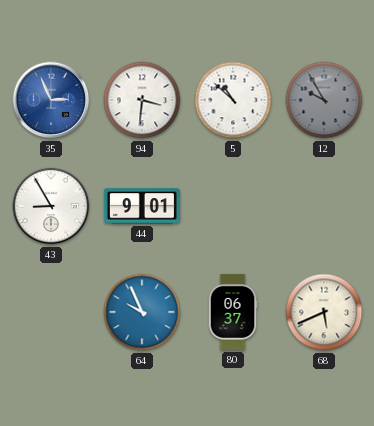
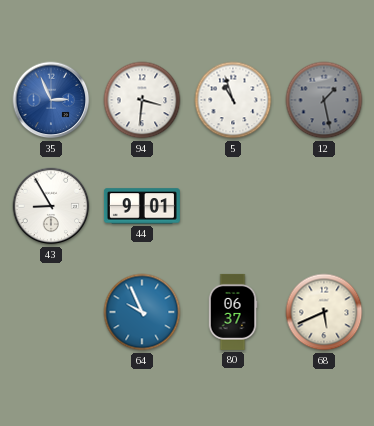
5: 10:52 -> 10:57 (233, 100)
12: 9:55 -> 1:28 (324, 100)
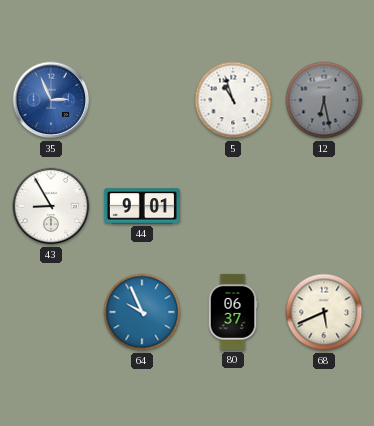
94: 3:31 -> none (142, 100)
12: 1:28 -> 6:28 (324, 100)
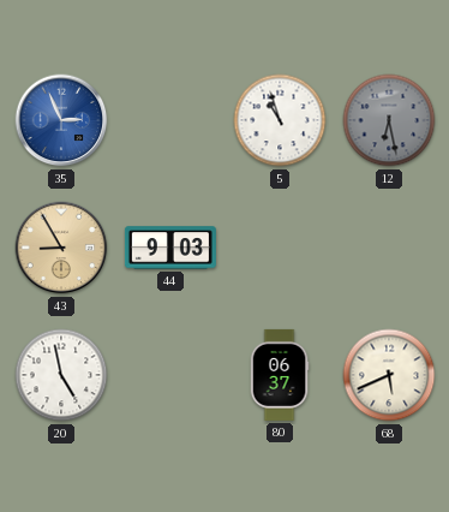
43 dial: white -> champagne (61, 248)
44: 9:01 -> 9:03 (170, 248)
20: none -> 4:58 (61, 375)
64: 9:56 -> none (142, 312)
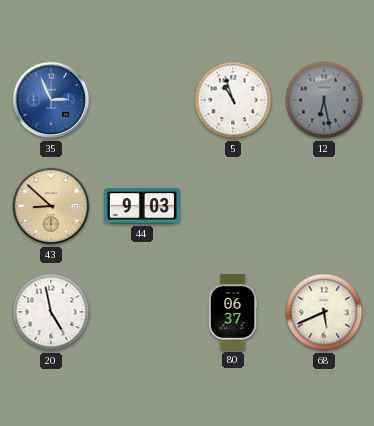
43: 8:55 -> 8:52 (51, 206)
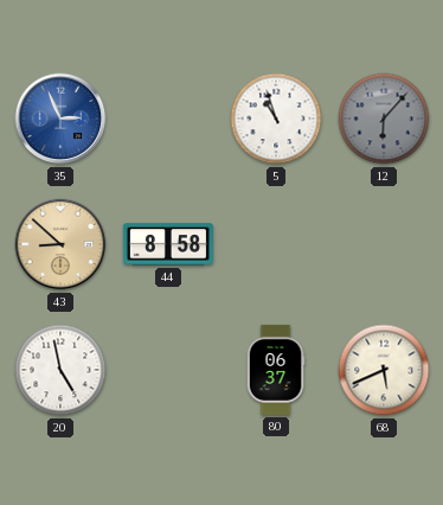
12: 6:28 -> 6:07 (384, 119)
44: 9:03 -> 8:58 (168, 244)
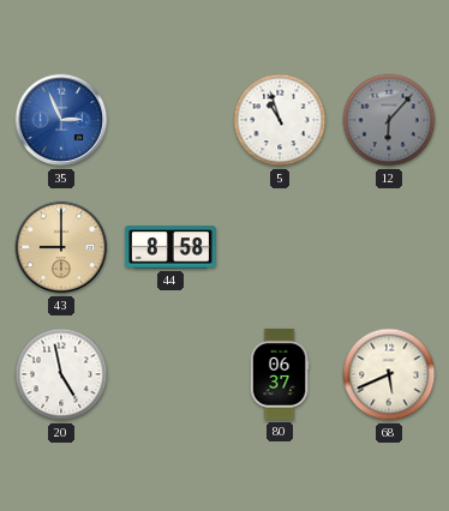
43: 8:52 -> 9:00 (61, 247)
